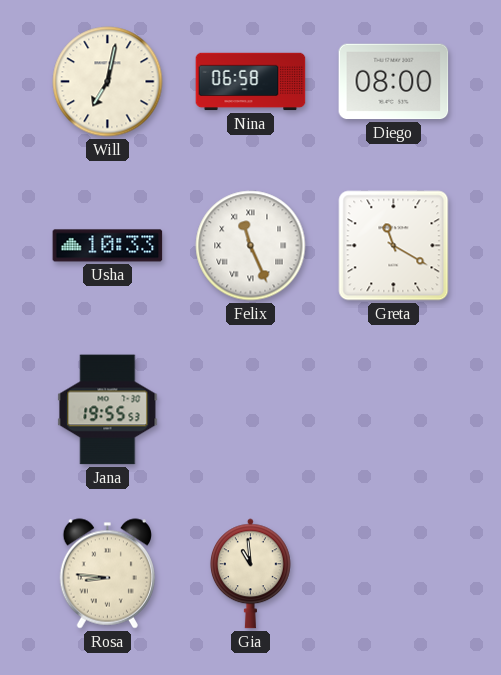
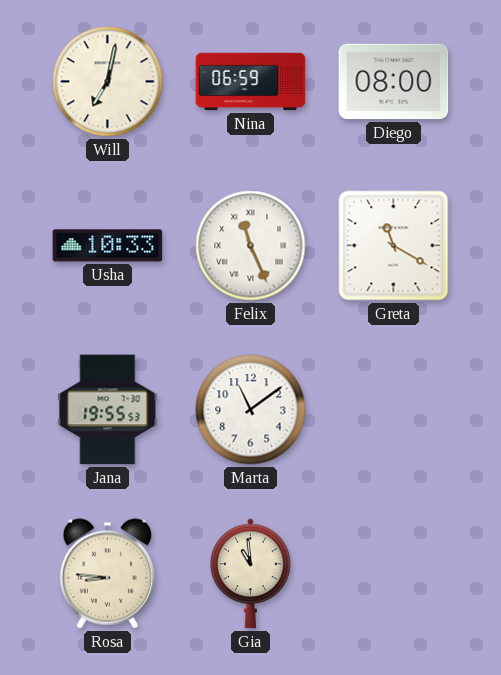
Nina: 06:58 -> 06:59 (251, 82)
Marta: none -> 11:09 (251, 410)
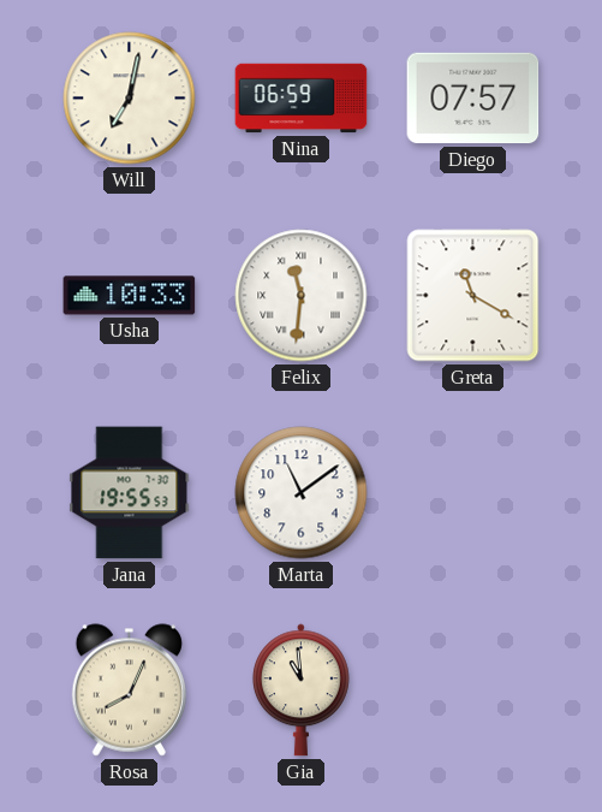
Diego: 08:00 -> 07:57 (473, 99)
Felix: 11:26 -> 11:31 (302, 296)
Rosa: 8:46 -> 8:04 (129, 691)
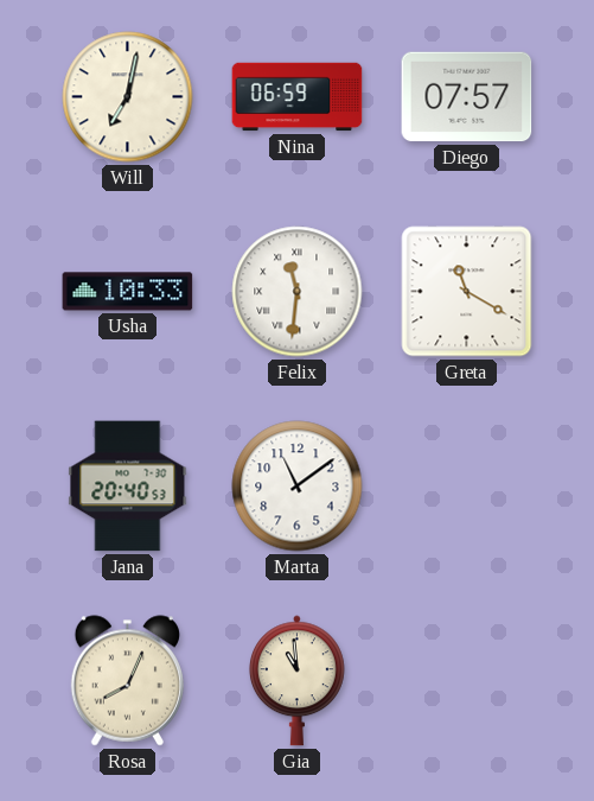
Jana: 19:55 -> 20:40 (128, 487)
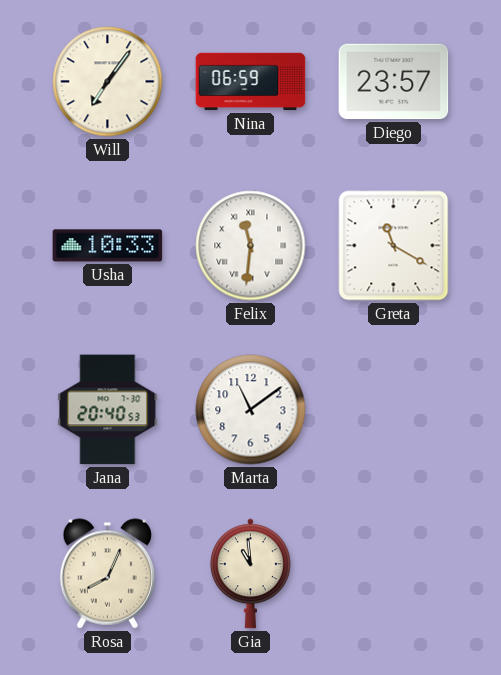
Will: 7:02 -> 7:06 (108, 82)
Diego: 07:57 -> 23:57 (394, 82)
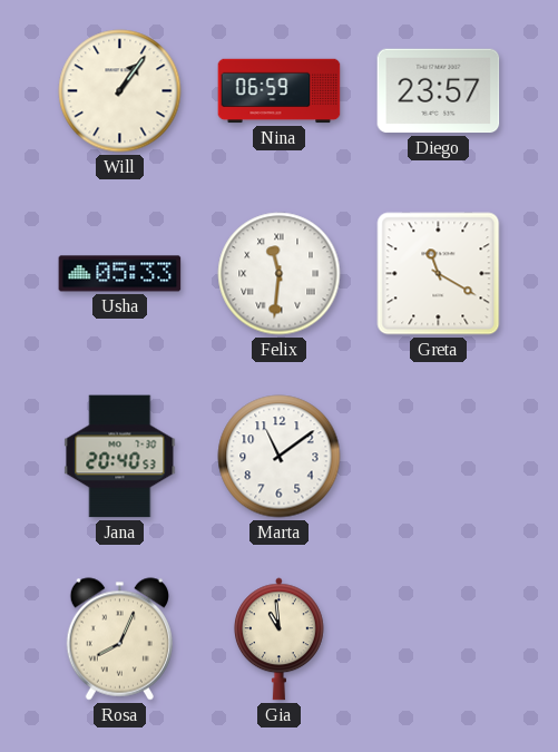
Will: 7:06 -> 1:06 (120, 91)
Usha: 10:33 -> 05:33 (120, 274)
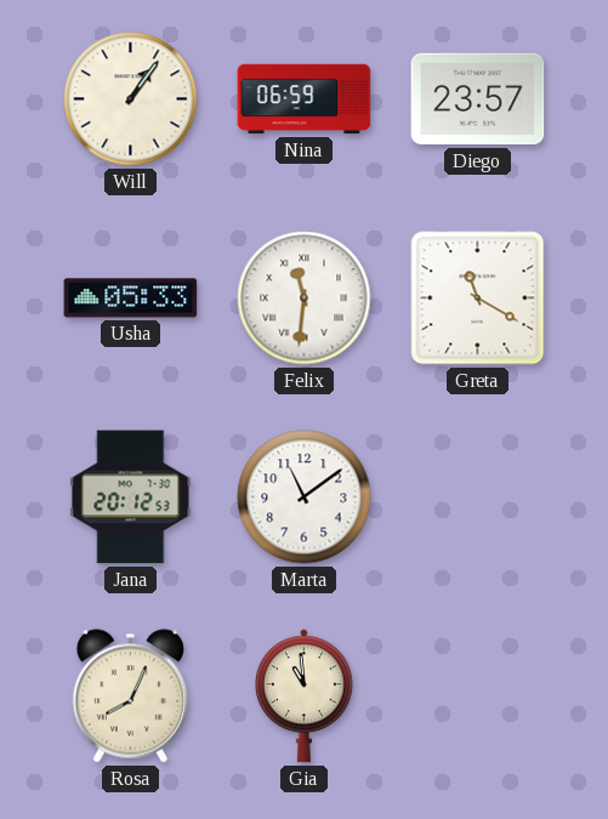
Jana: 20:40 -> 20:12 (131, 497)
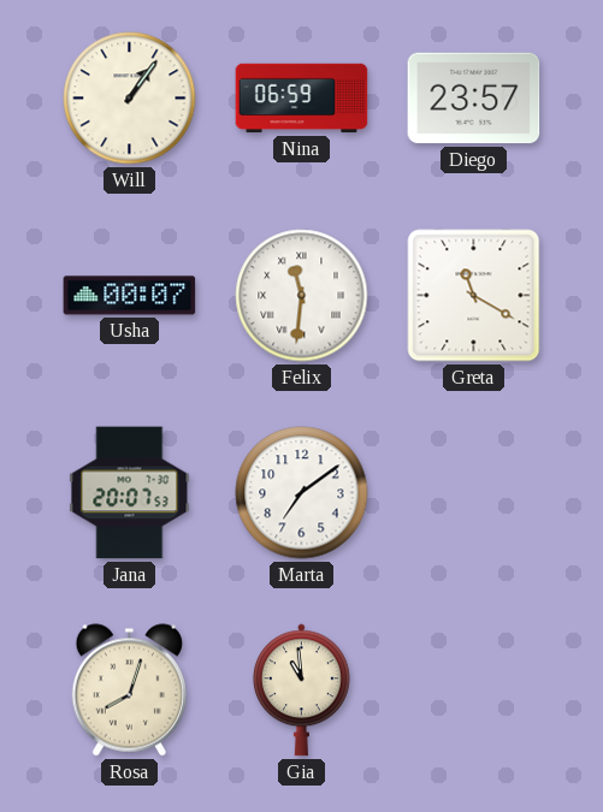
Usha: 05:33 -> 00:07 (130, 296)
Jana: 20:12 -> 20:07 (130, 493)
Marta: 11:09 -> 7:09 (302, 493)
Rosa: 8:04 -> 8:03 (129, 691)
